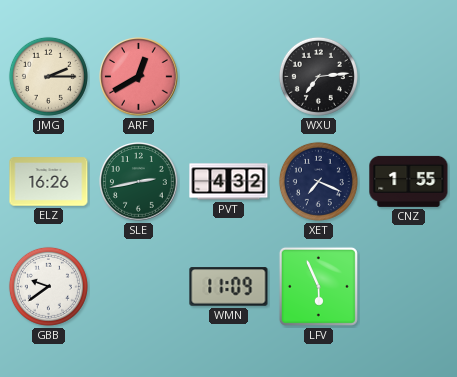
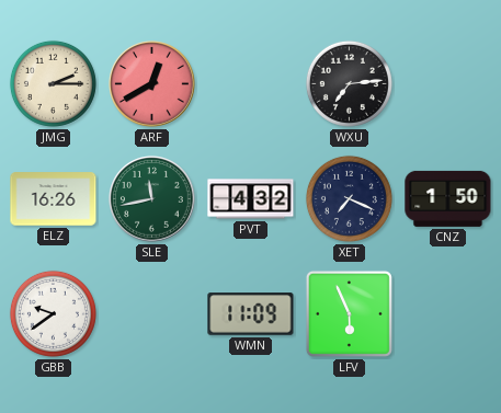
SLE: 2:43 -> 11:43 (152, 199)
CNZ: 1:55 -> 1:50 (448, 198)
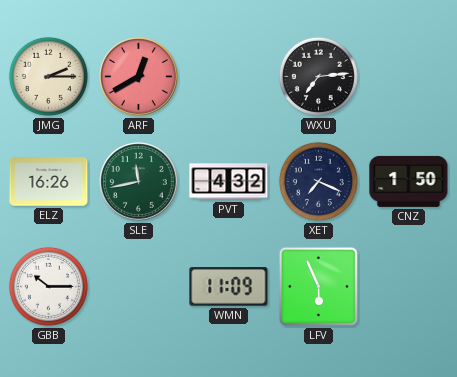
GBB: 9:39 -> 10:15 (48, 286)
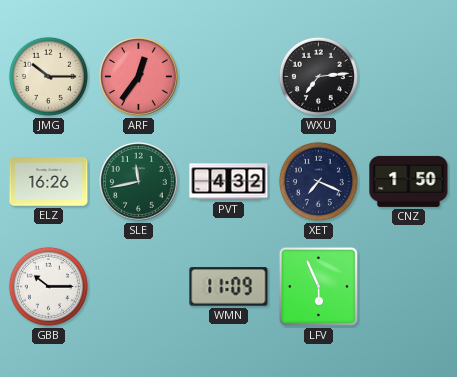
JMG: 2:15 -> 10:15 (48, 76)
ARF: 12:40 -> 12:36 (139, 77)
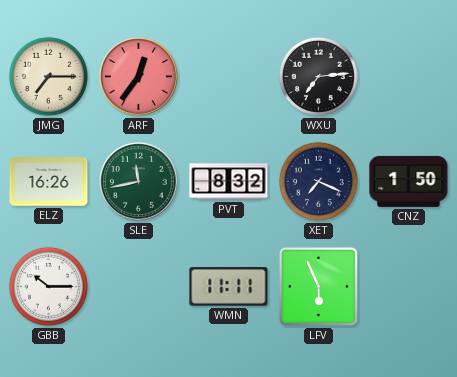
JMG: 10:15 -> 7:15 (48, 76)
PVT: 4:32 -> 8:32 (229, 182)
WMN: 11:09 -> 11:11 (229, 287)
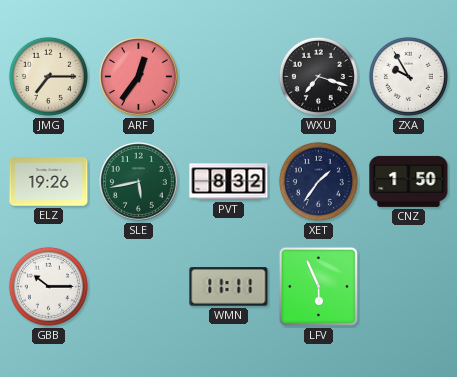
WXU: 7:14 -> 7:18 (318, 76)
ZXA: none -> 9:55 (408, 76)
ELZ: 16:26 -> 19:26 (49, 182)
SLE: 11:43 -> 5:43 (139, 182)
XET: 7:19 -> 1:36 (318, 181)
